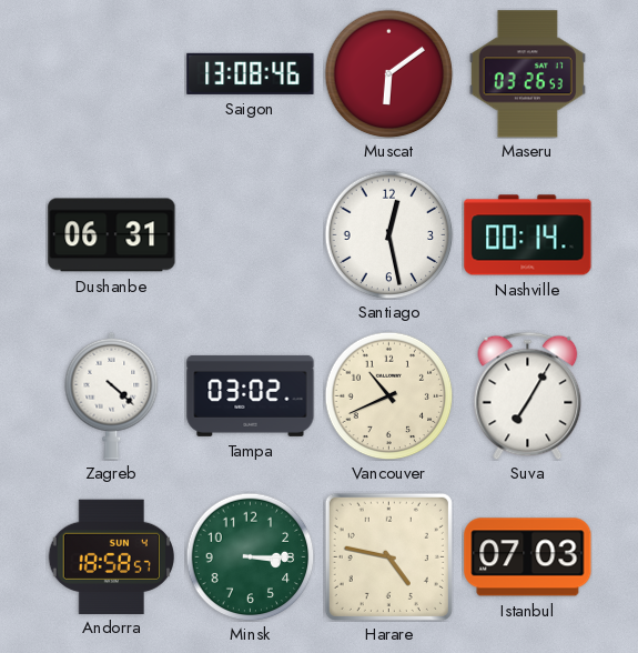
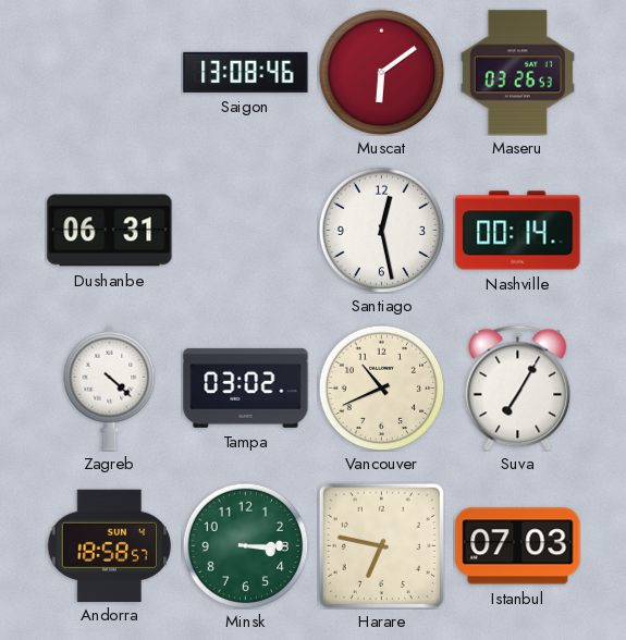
Harare: 4:47 -> 6:47 (381, 545)
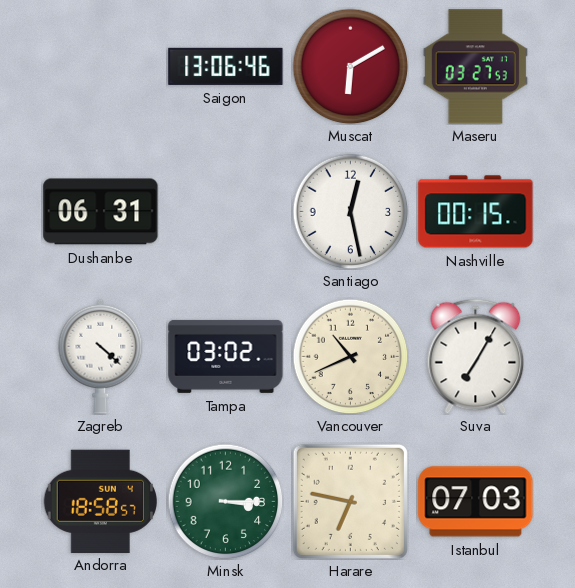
Saigon: 13:08 -> 13:06 (226, 66)
Muscat: 6:09 -> 6:10 (350, 66)
Maseru: 03:26 -> 03:27 (475, 67)
Nashville: 00:14 -> 00:15 (476, 212)
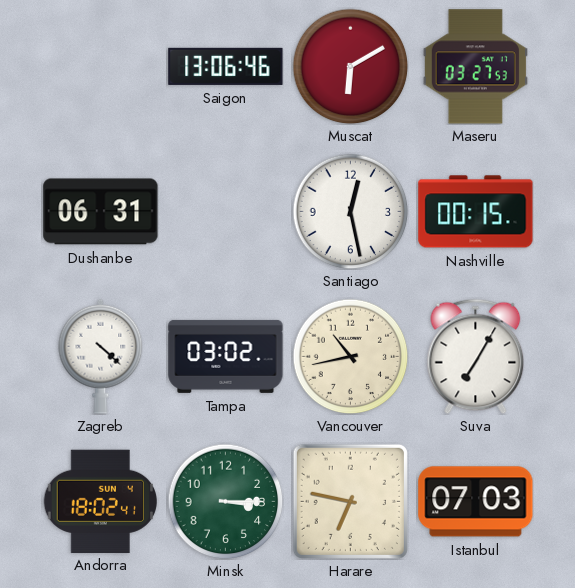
Vancouver: 10:41 -> 10:43 (350, 356)
Andorra: 18:58 -> 18:02 (100, 501)
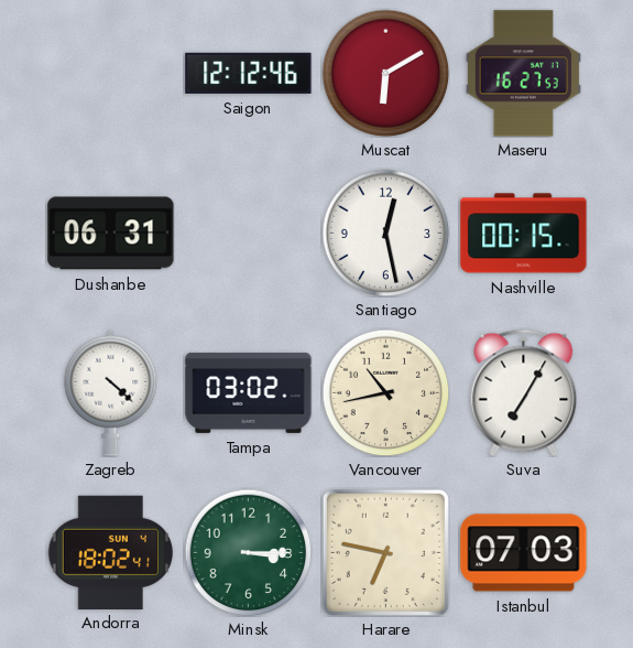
Saigon: 13:06 -> 12:12 (249, 73)
Maseru: 03:27 -> 16:27 (523, 74)
